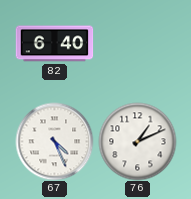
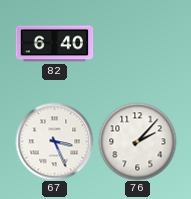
67: 4:26 -> 3:26 (54, 141)
76: 1:11 -> 2:07 (137, 141)
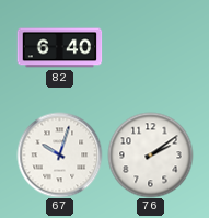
67: 3:26 -> 10:03 (59, 154)
76: 2:07 -> 2:09 (150, 154)
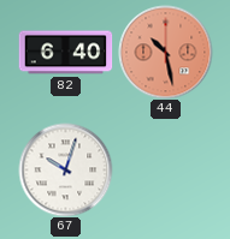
44: none -> 10:28 (165, 52)
76: 2:09 -> none (150, 154)
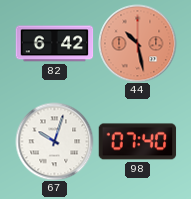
82: 6:40 -> 6:42 (54, 44)
98: none -> 07:40 (137, 142)
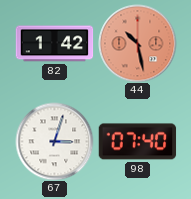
82: 6:42 -> 1:42 (54, 44)
67: 10:03 -> 3:03 (54, 141)
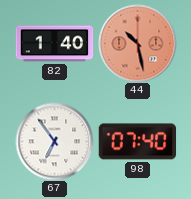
82: 1:42 -> 1:40 (54, 44)
67: 3:03 -> 6:54 (54, 141)
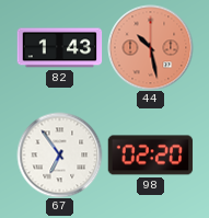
82: 1:40 -> 1:43 (59, 48)
98: 07:40 -> 02:20 (150, 156)
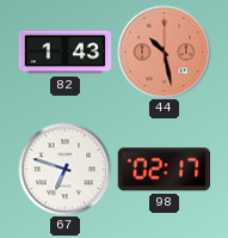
67: 6:54 -> 6:48 (64, 169)
98: 02:20 -> 02:17 (164, 170)
